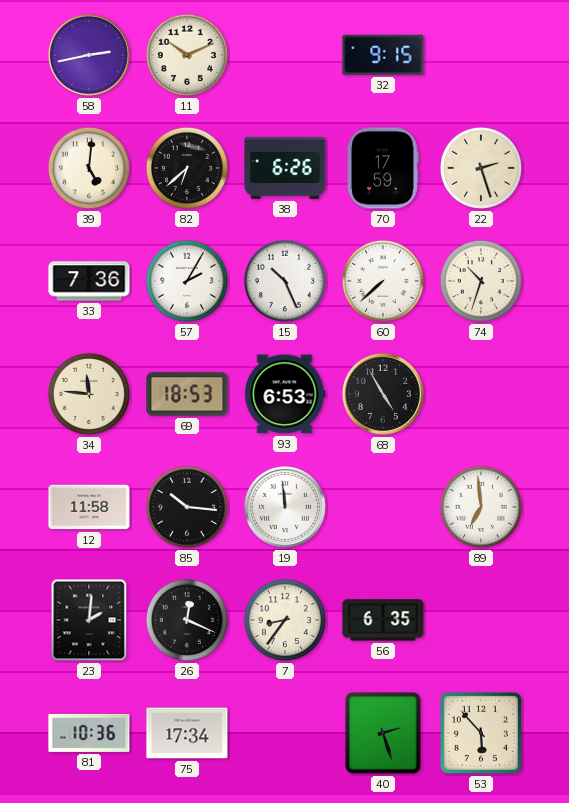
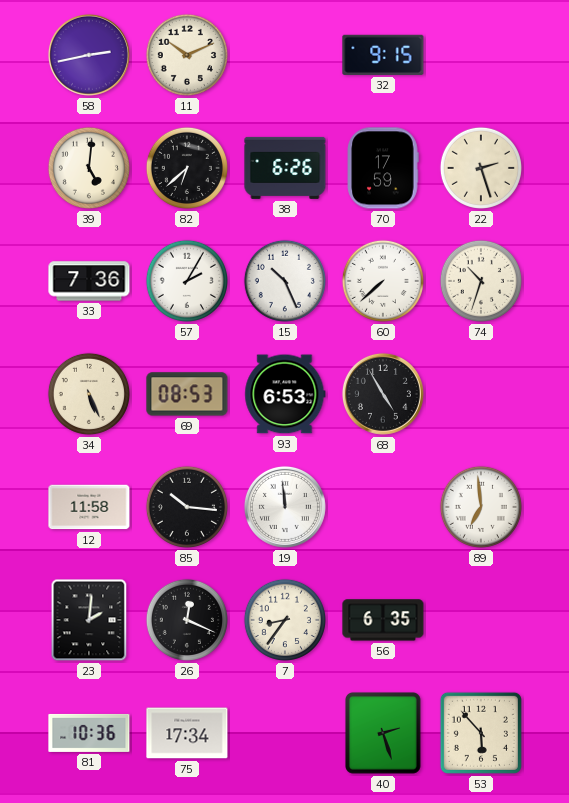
34: 11:46 -> 5:26 (89, 394)
69: 18:53 -> 08:53 (187, 394)
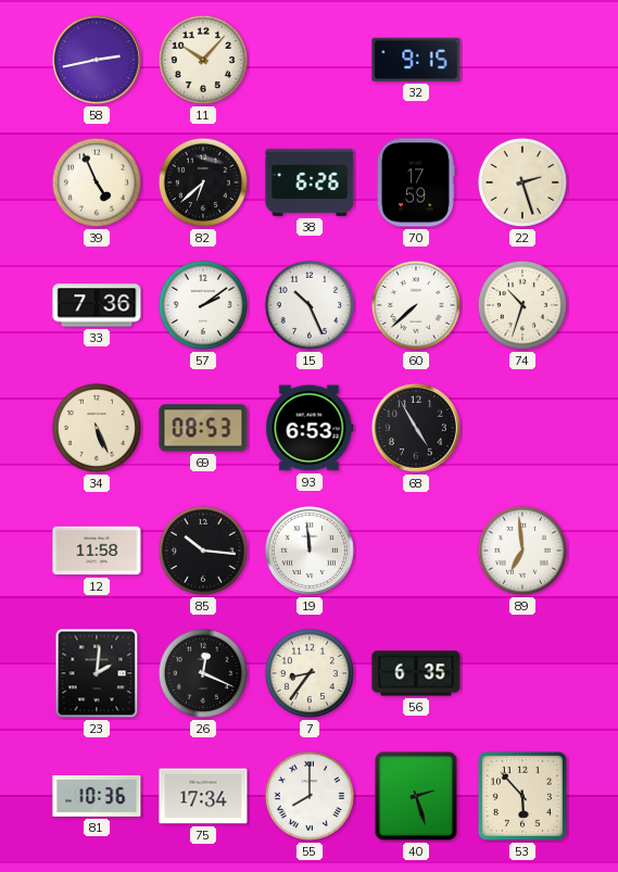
11: 10:11 -> 10:07 (203, 60)
39: 5:01 -> 4:56 (97, 182)
57: 2:05 -> 2:09 (203, 305)
55: none -> 8:00 (310, 796)
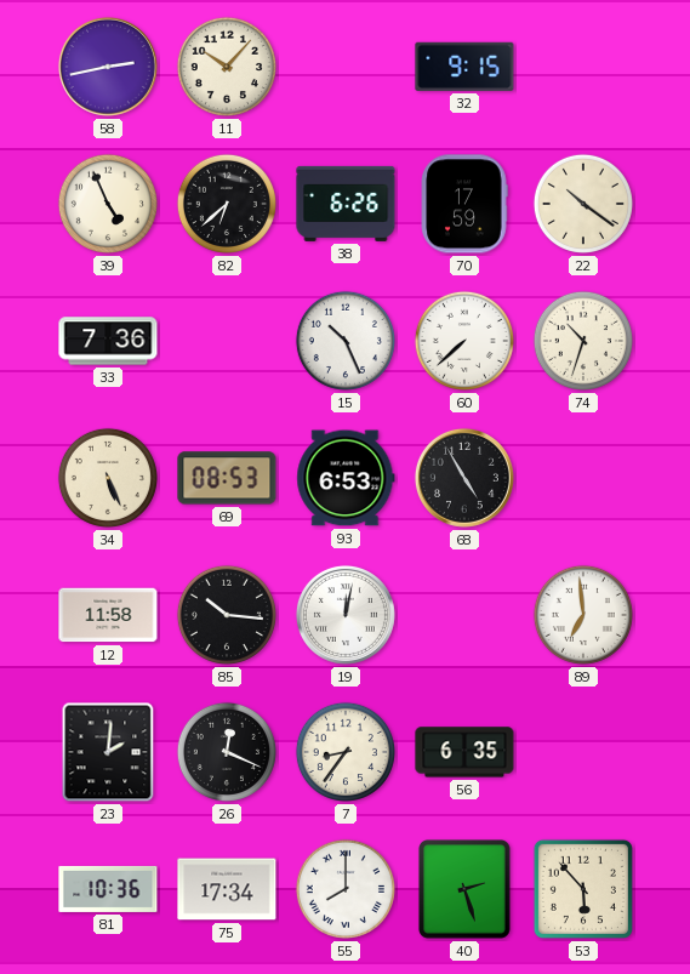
22: 2:27 -> 10:21 (583, 204)
57: 2:09 -> none (203, 305)
19: 11:59 -> 12:02 (346, 615)
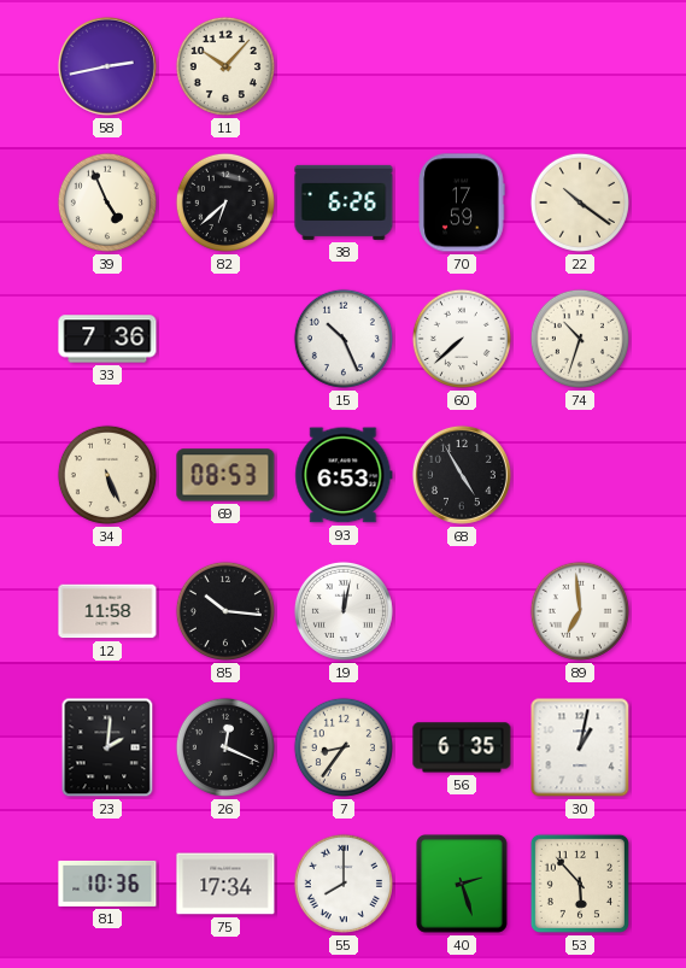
32: 9:15 -> none (464, 67)
30: none -> 1:02 (580, 747)
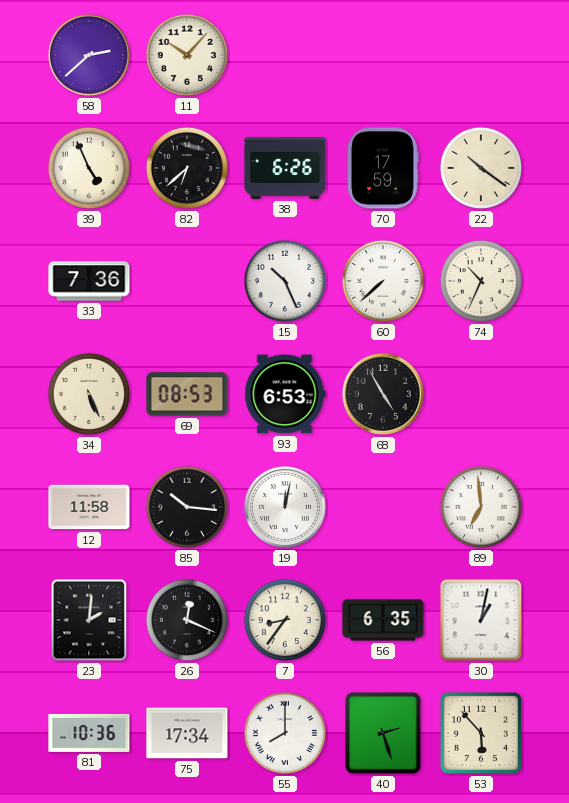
58: 2:43 -> 2:38 (89, 55)
74: 10:33 -> 10:34 (481, 281)
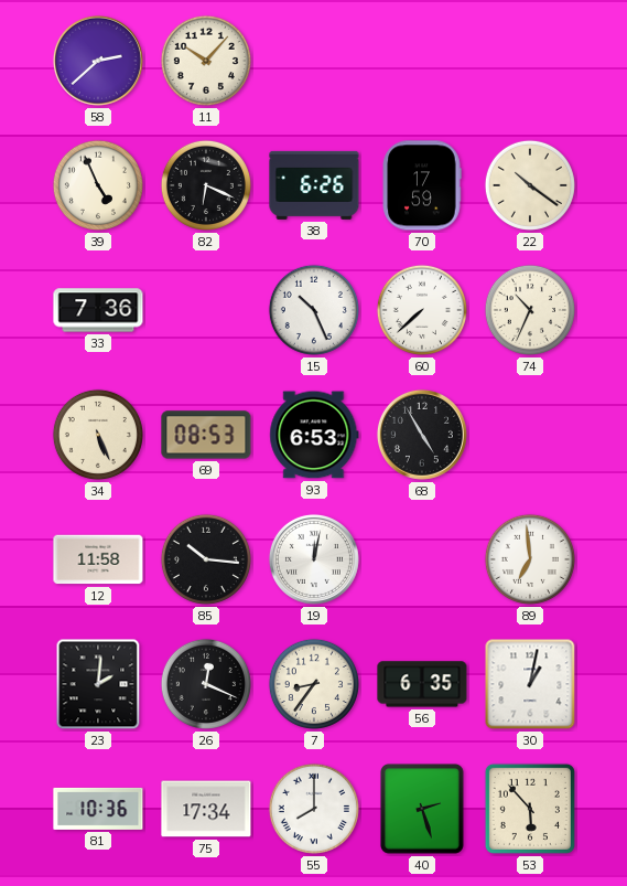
82: 6:38 -> 6:19 (206, 185)
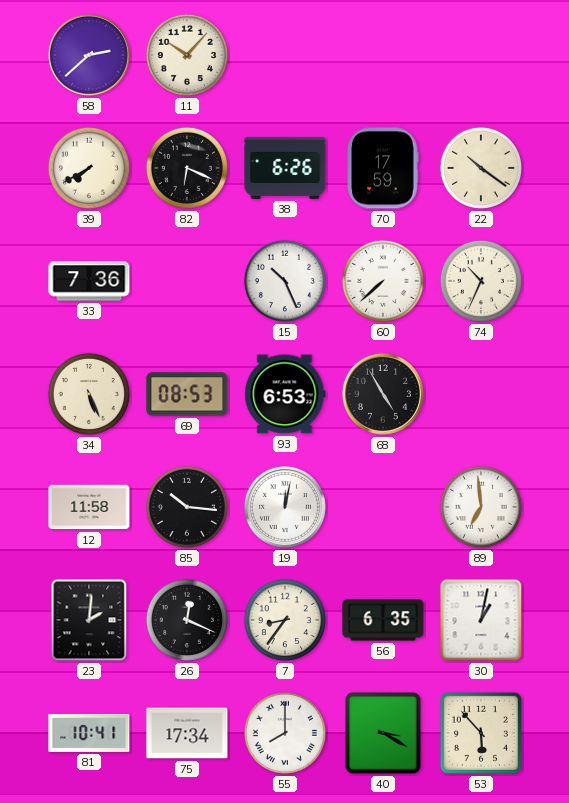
39: 4:56 -> 7:40 (89, 168)
81: 10:36 -> 10:41 (89, 733)
40: 2:27 -> 3:20 (384, 734)
